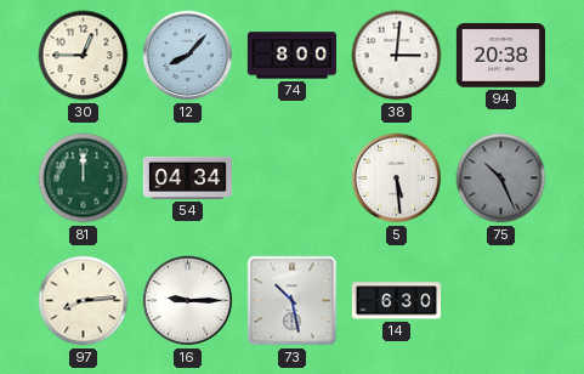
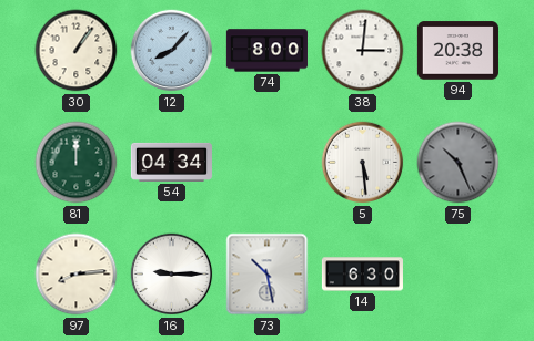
30: 12:45 -> 1:06 (77, 51)
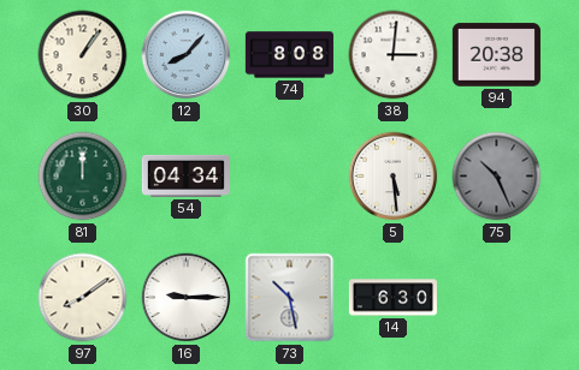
74: 8:00 -> 8:08 (289, 55)
97: 8:14 -> 8:09 (83, 298)
